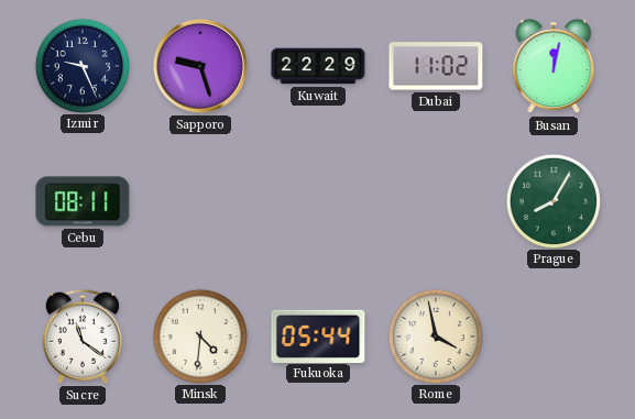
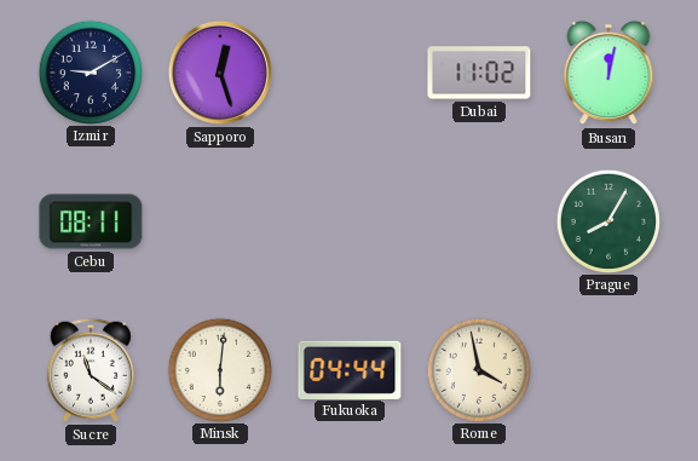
Izmir: 9:26 -> 9:10 (90, 71)
Sapporo: 9:27 -> 12:27 (220, 73)
Kuwait: 22:29 -> none (318, 66)
Minsk: 4:31 -> 6:01 (219, 369)
Fukuoka: 05:44 -> 04:44 (350, 369)
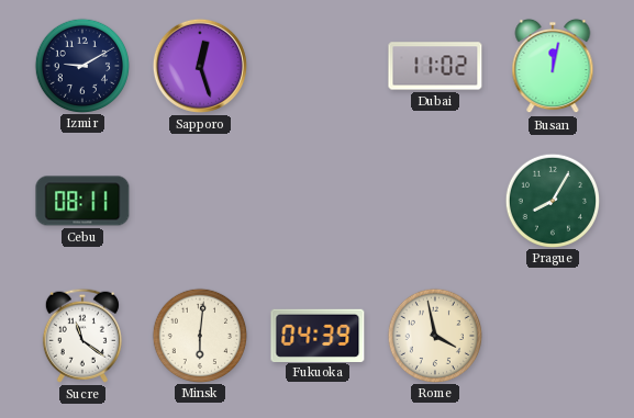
Fukuoka: 04:44 -> 04:39 (318, 335)
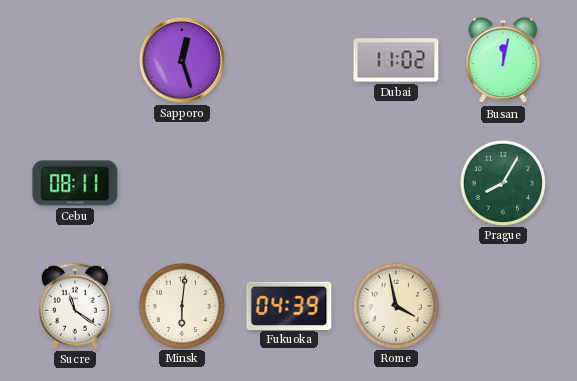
Izmir: 9:10 -> none (81, 65)
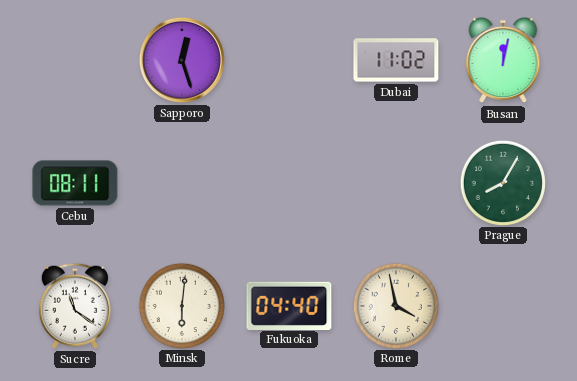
Fukuoka: 04:39 -> 04:40 (289, 305)
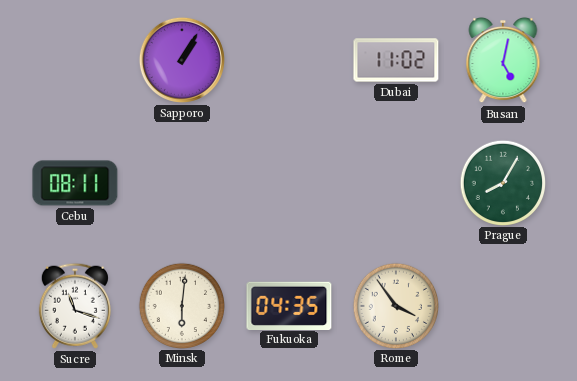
Sapporo: 12:27 -> 1:05 (182, 60)
Busan: 12:02 -> 5:02 (503, 60)
Sucre: 11:21 -> 11:18 (75, 306)
Fukuoka: 04:40 -> 04:35 (289, 305)
Rome: 3:58 -> 3:54 (395, 305)
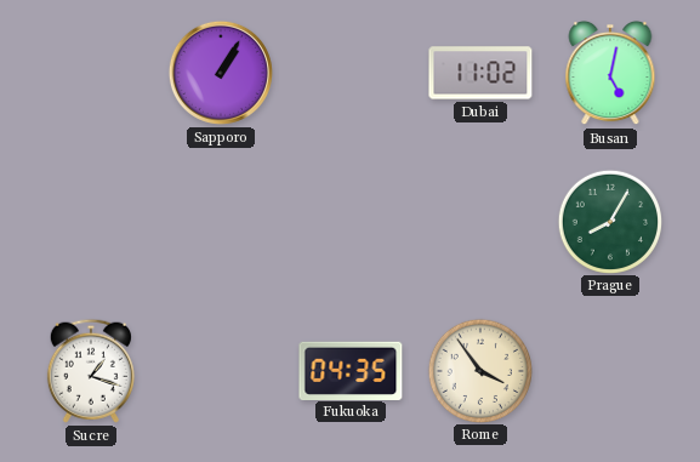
Cebu: 08:11 -> none (75, 183)
Sucre: 11:18 -> 1:18 (91, 371)
Minsk: 6:01 -> none (181, 305)
